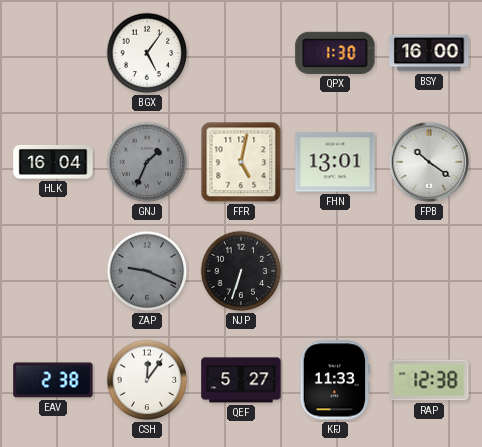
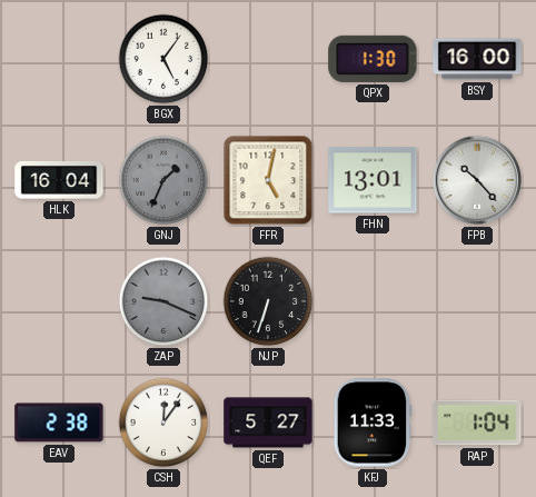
FPB: 10:21 -> 10:23 (477, 180)
RAP: 12:38 -> 1:04 (477, 423)
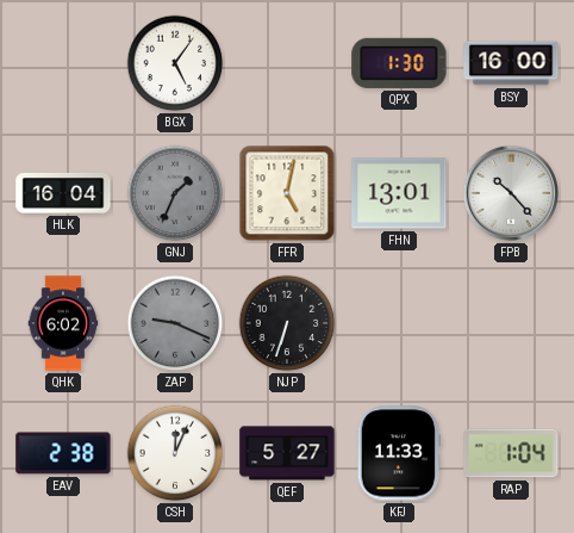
QHK: none -> 6:02 (63, 323)
CSH: 12:06 -> 12:04 (175, 453)
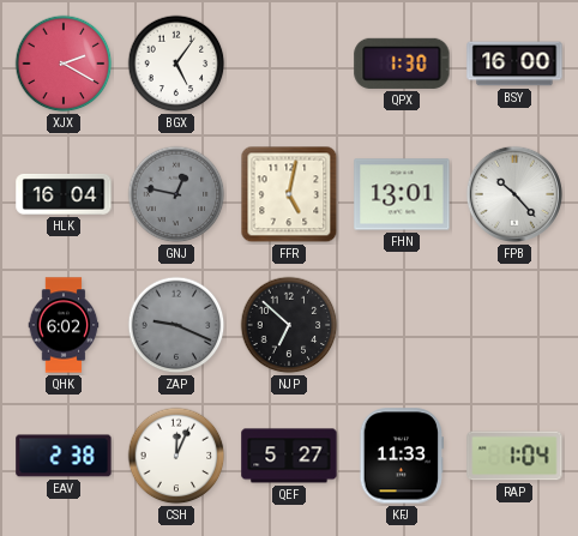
XJX: none -> 2:20 (64, 64)
GNJ: 1:34 -> 12:47 (176, 194)
NJP: 6:33 -> 6:52 (289, 325)
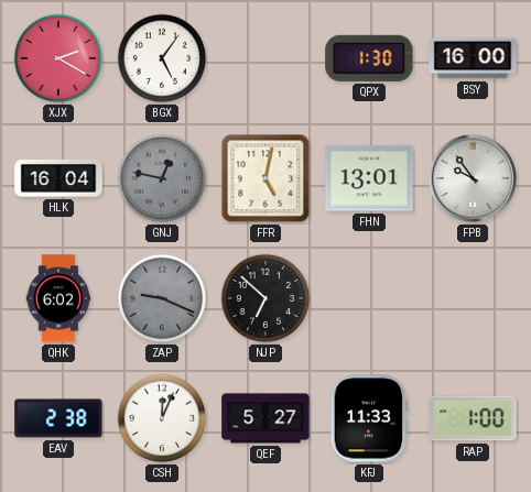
FPB: 10:23 -> 9:54 (473, 178)
RAP: 1:04 -> 1:00 (473, 418)
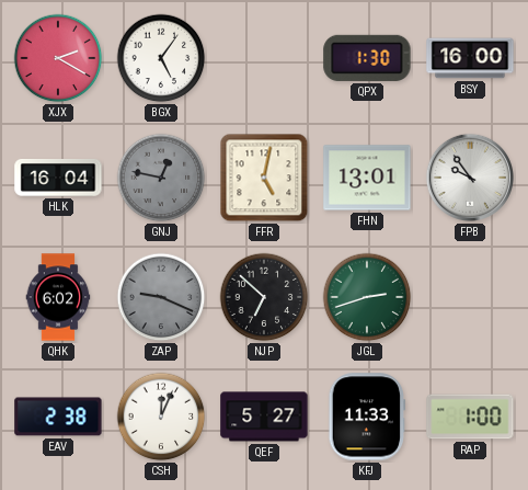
JGL: none -> 2:42 (367, 297)
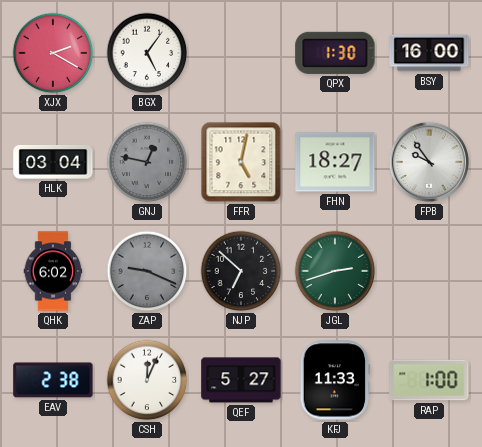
HLK: 16:04 -> 03:04 (53, 162)
FHN: 13:01 -> 18:27 (335, 162)
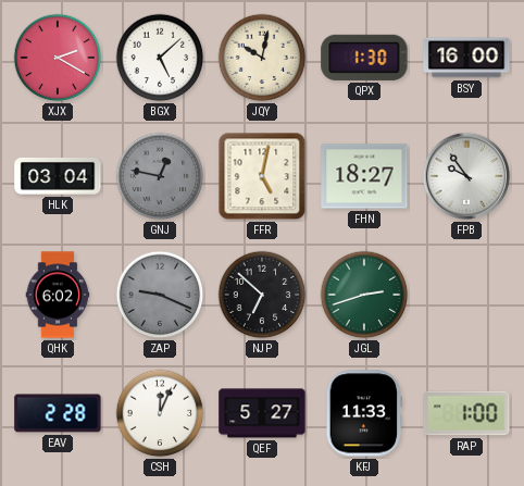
BGX: 5:06 -> 5:08 (160, 58)
JQY: none -> 10:02 (262, 58)
EAV: 2:38 -> 2:28 (58, 413)
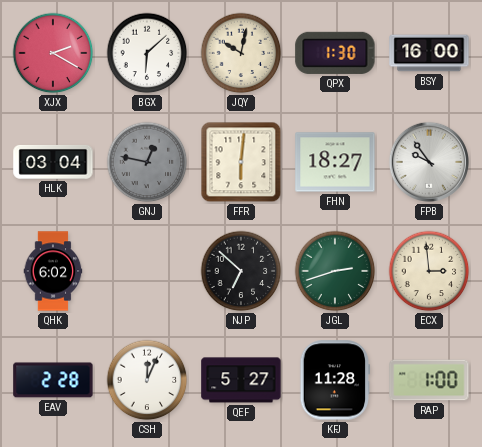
BGX: 5:08 -> 6:08 (147, 53)
FFR: 5:02 -> 6:01 (241, 162)
ZAP: 9:19 -> none (160, 295)
ECX: none -> 2:59 (429, 271)
KFJ: 11:33 -> 11:28 (335, 380)
